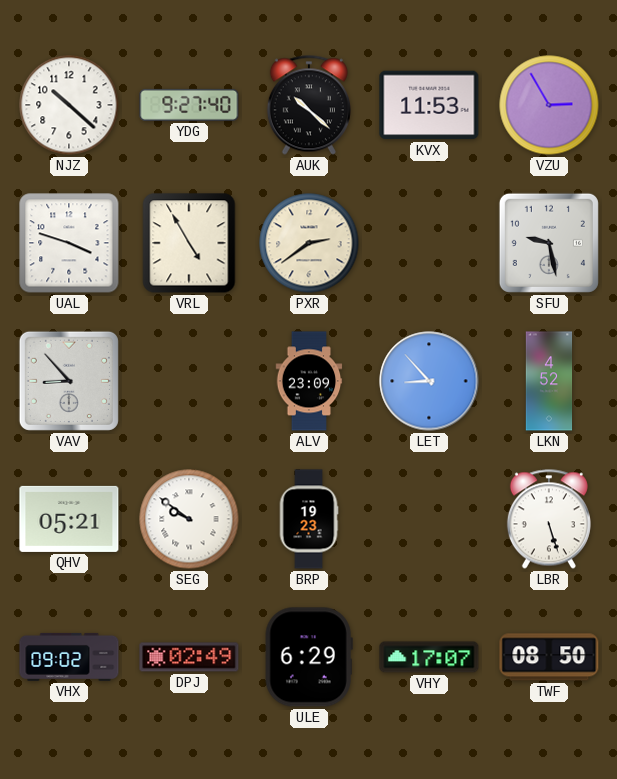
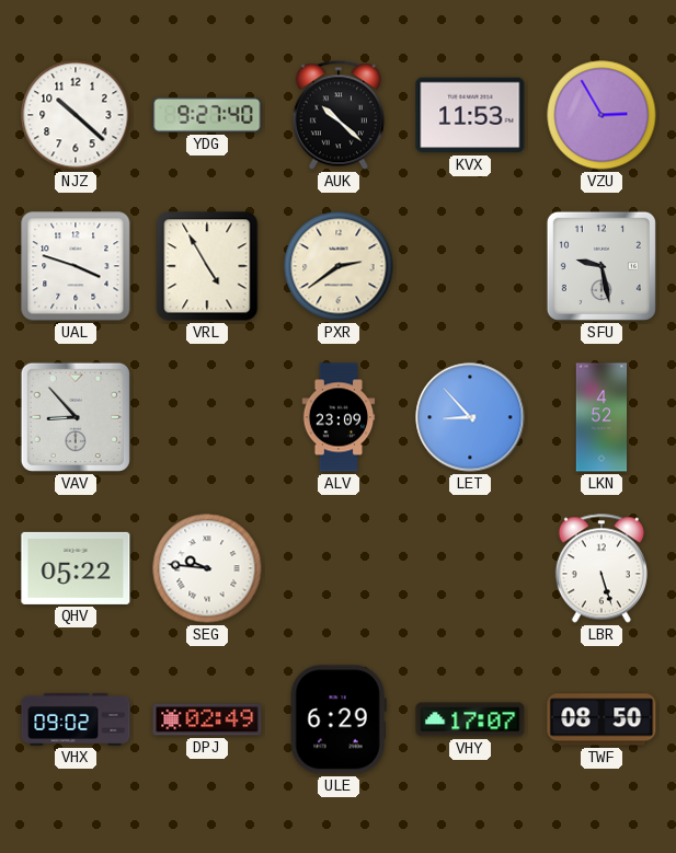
QHV: 05:21 -> 05:22 (76, 568)
SEG: 9:51 -> 9:46 (207, 568)
BRP: 19:23 -> none (309, 519)
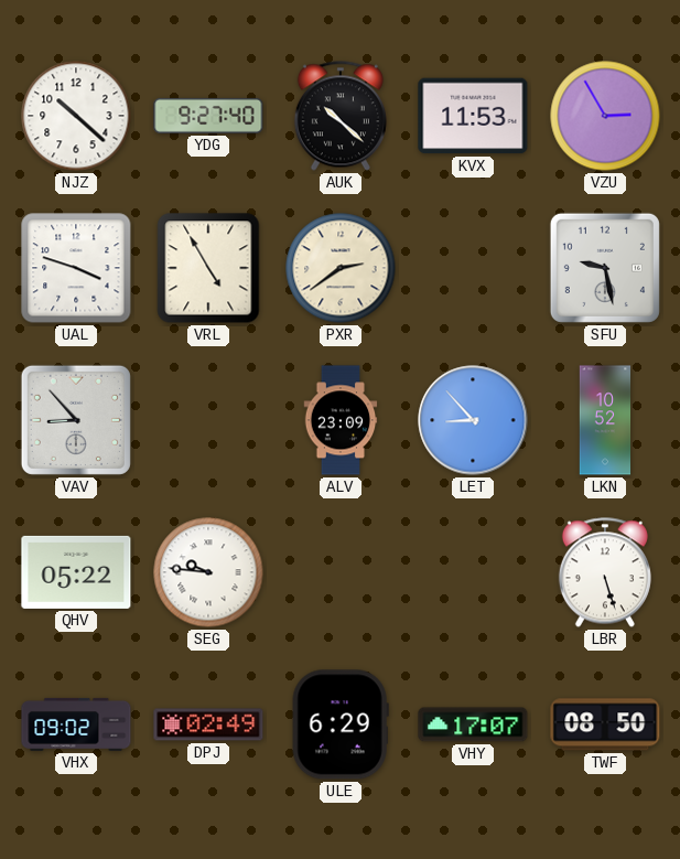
LKN: 4:52 -> 10:52 (605, 420)
